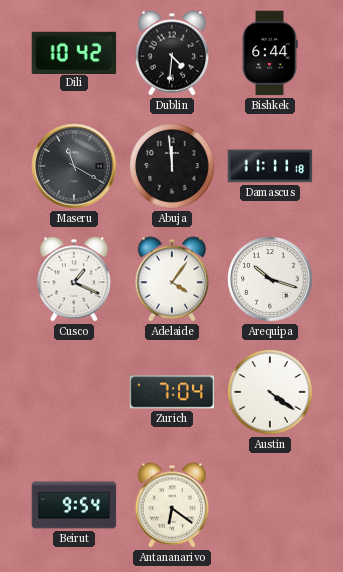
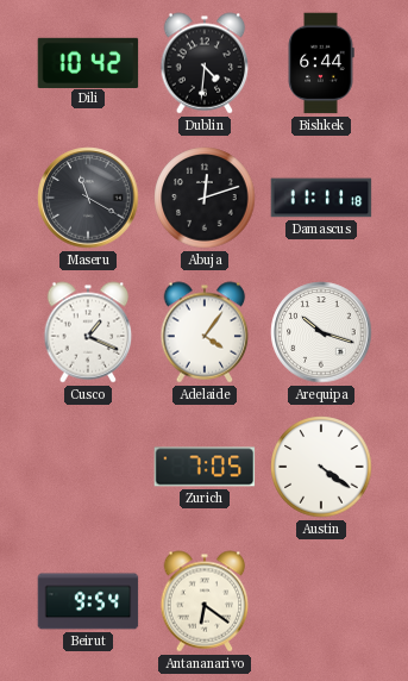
Abuja: 11:59 -> 12:12 (205, 198)
Zurich: 7:04 -> 7:05 (205, 467)
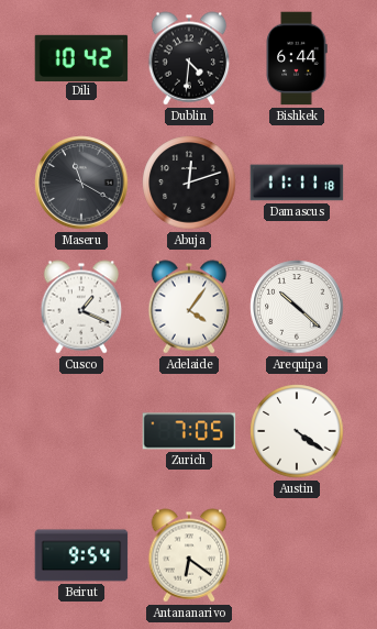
Arequipa: 10:18 -> 10:22 (297, 307)
